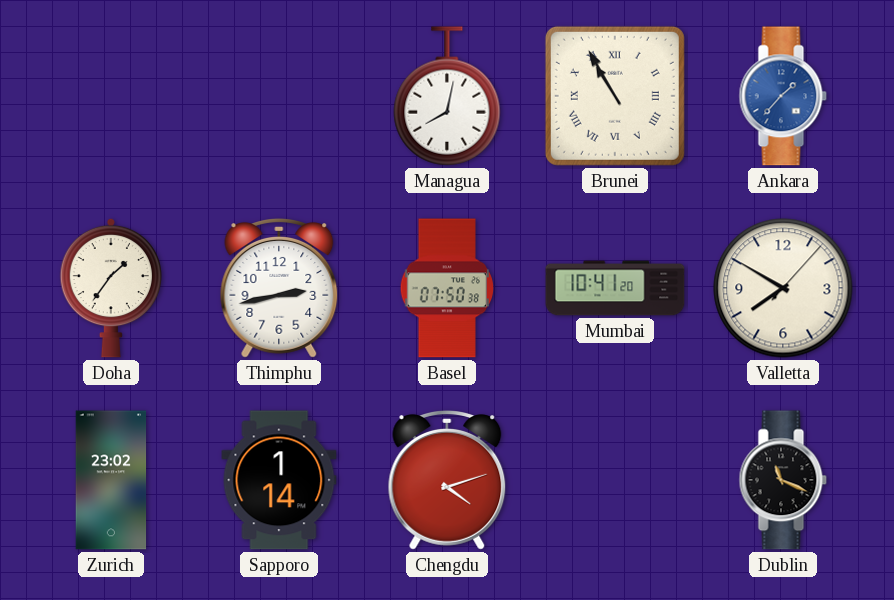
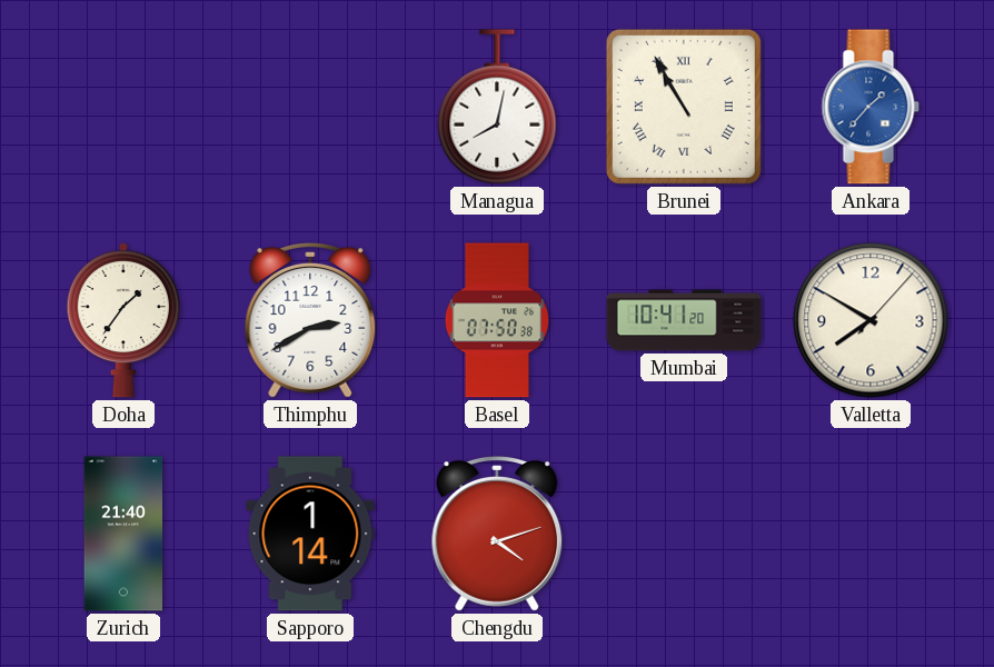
Thimphu: 2:43 -> 2:40 (310, 321)
Zurich: 23:02 -> 21:40 (123, 534)
Dublin: 11:19 -> none (783, 480)
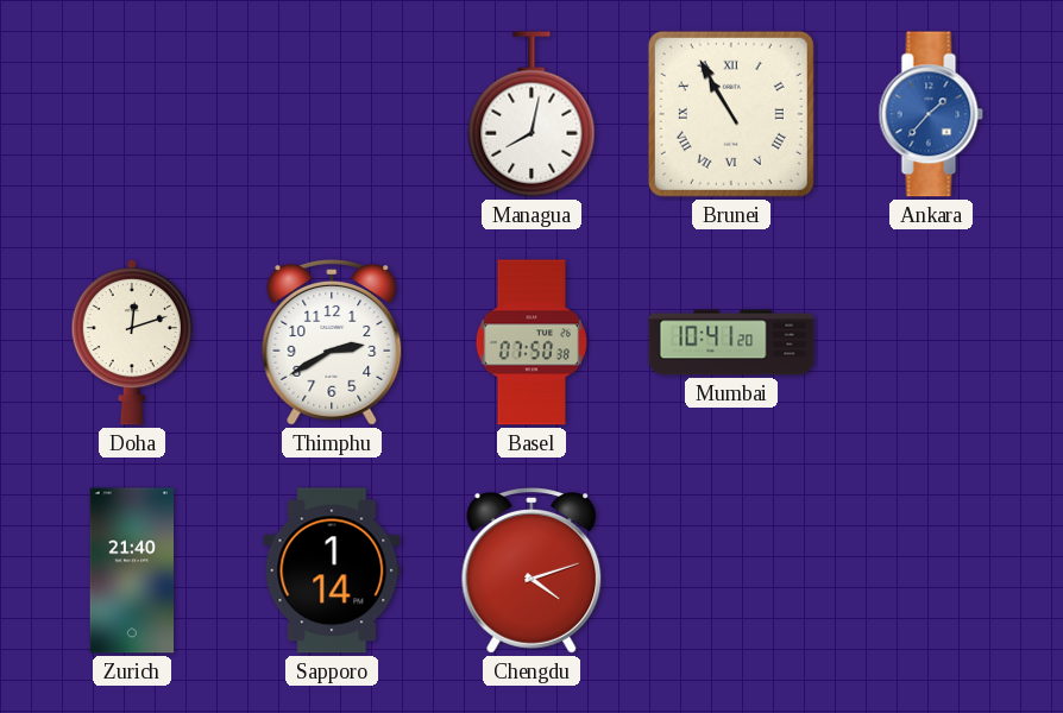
Doha: 1:36 -> 12:12 (131, 342)
Valletta: 7:50 -> none (871, 320)
